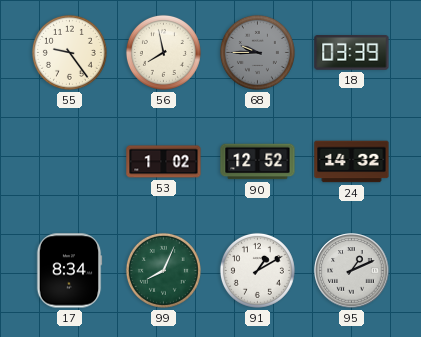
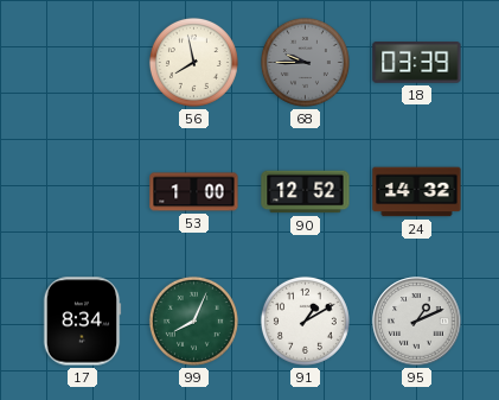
55: 9:24 -> none (69, 52)
53: 1:02 -> 1:00 (194, 192)
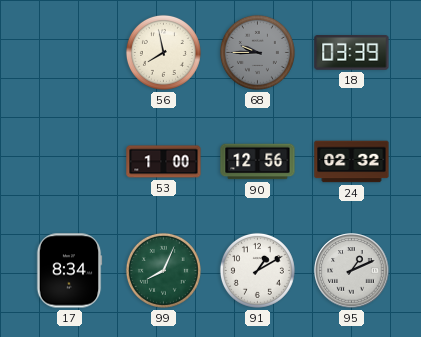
90: 12:52 -> 12:56 (258, 162)
24: 14:32 -> 02:32 (352, 162)
